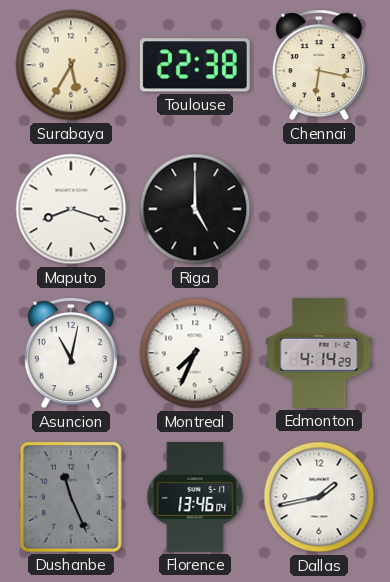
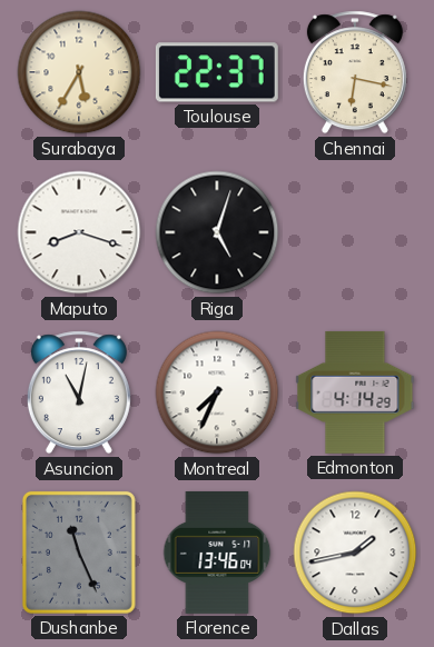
Toulouse: 22:38 -> 22:37 (217, 72)
Riga: 5:00 -> 5:03 (217, 232)
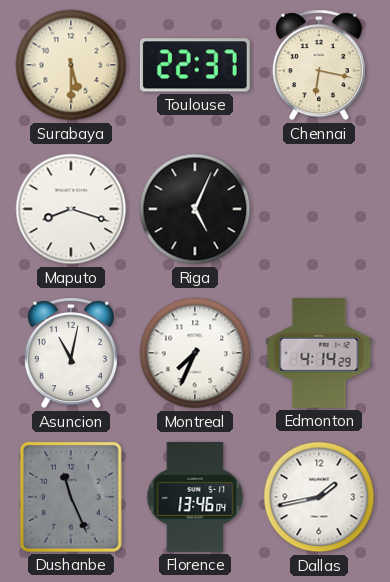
Surabaya: 5:35 -> 5:30 (71, 65)
Riga: 5:03 -> 5:04 (195, 209)
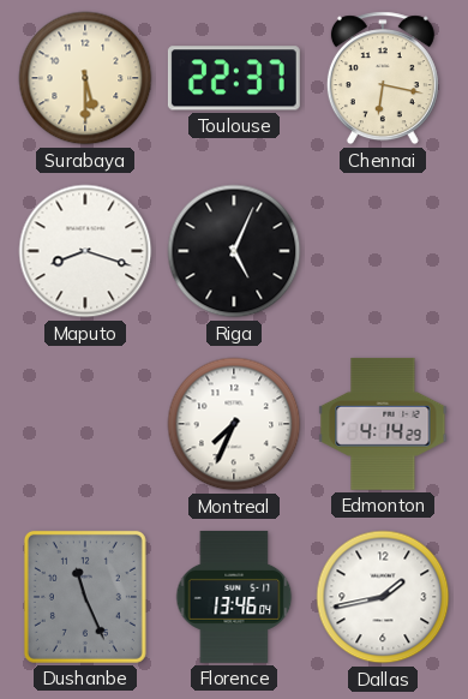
Asuncion: 11:02 -> none (71, 353)
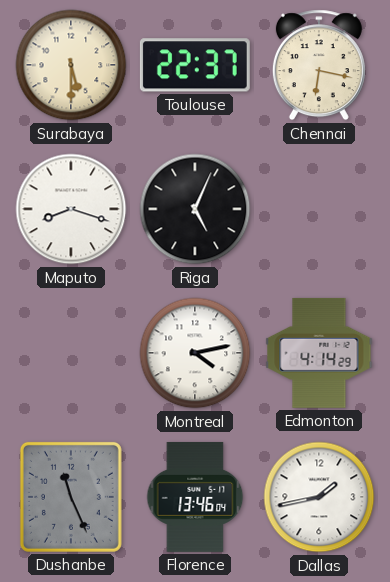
Montreal: 7:34 -> 4:13 (195, 353)
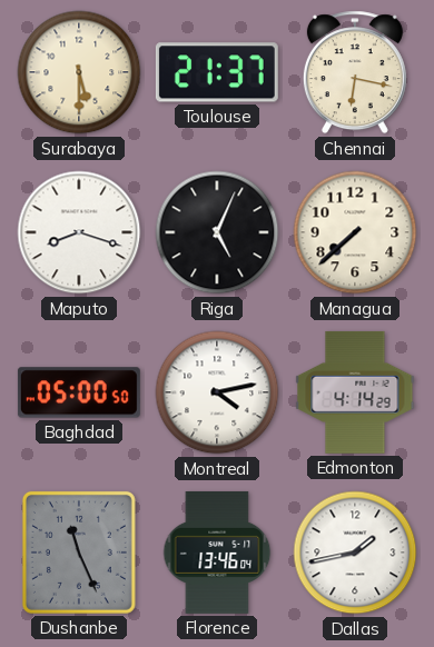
Toulouse: 22:37 -> 21:37 (217, 72)
Managua: none -> 7:38 (355, 232)
Baghdad: none -> 05:00 (79, 392)
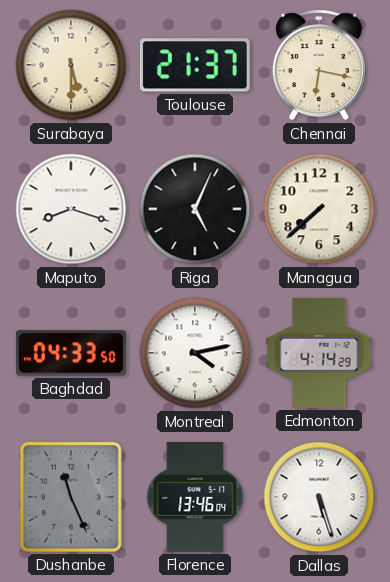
Baghdad: 05:00 -> 04:33 (71, 353)
Dallas: 1:43 -> 5:27 (319, 497)
